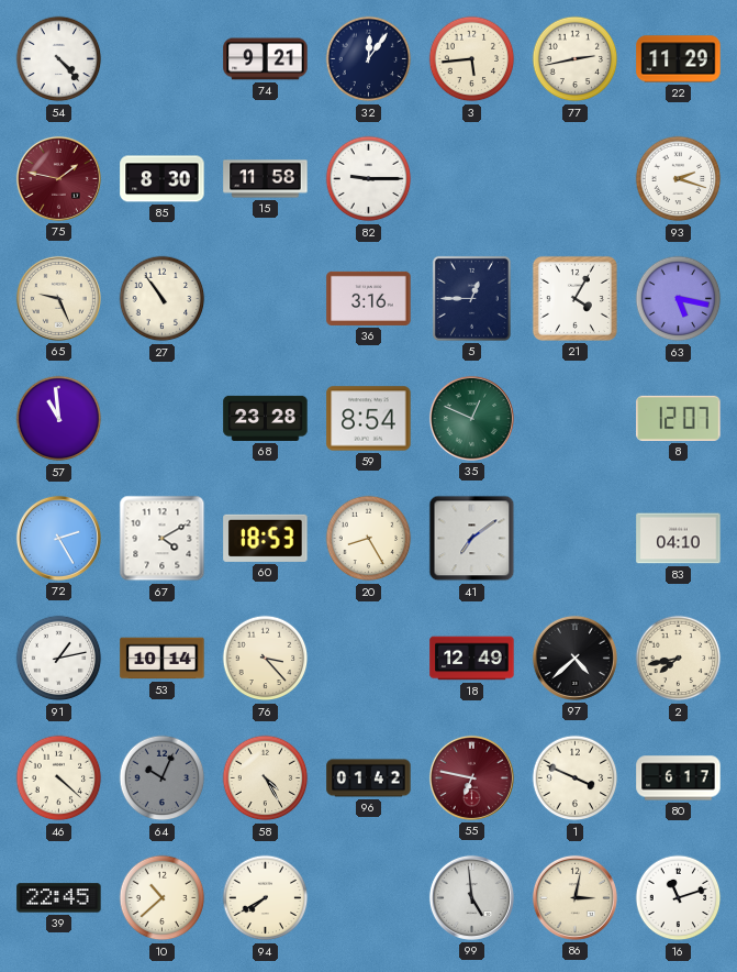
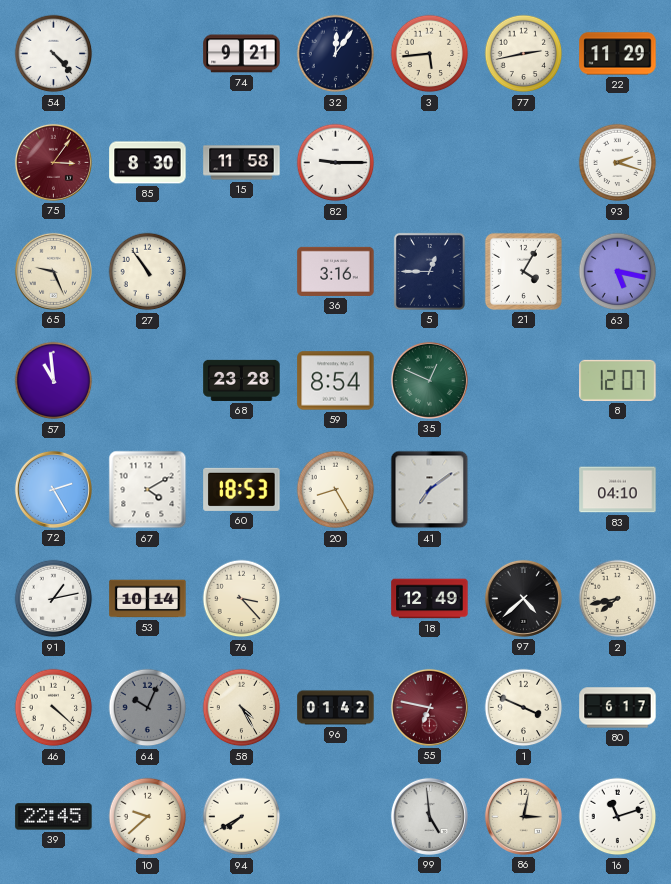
75: 1:47 -> 3:06 (53, 162)
10: 10:38 -> 9:38 (148, 817)
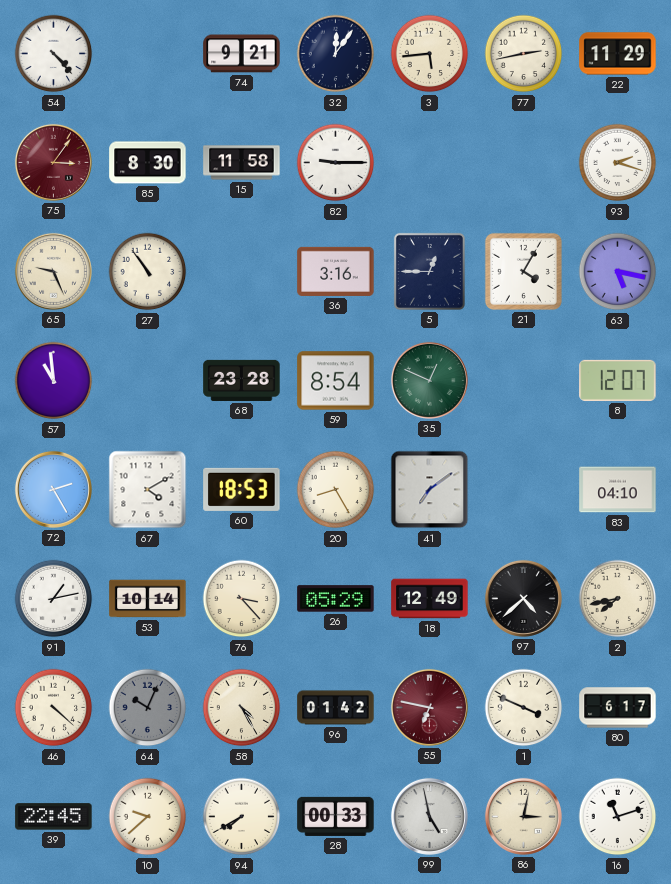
26: none -> 05:29 (336, 599)
28: none -> 00:33 (336, 816)
99: 4:59 -> 4:58 (429, 816)
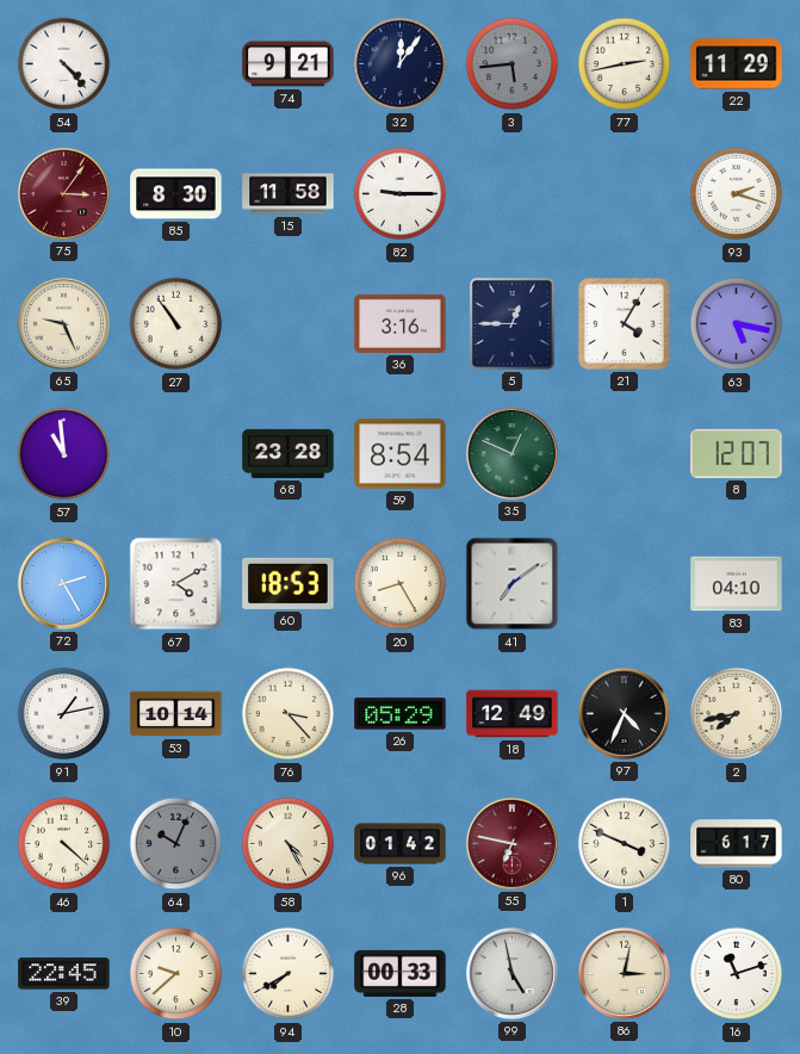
3 dial: cream -> grey (513, 64)
97: 4:38 -> 4:34 (624, 713)
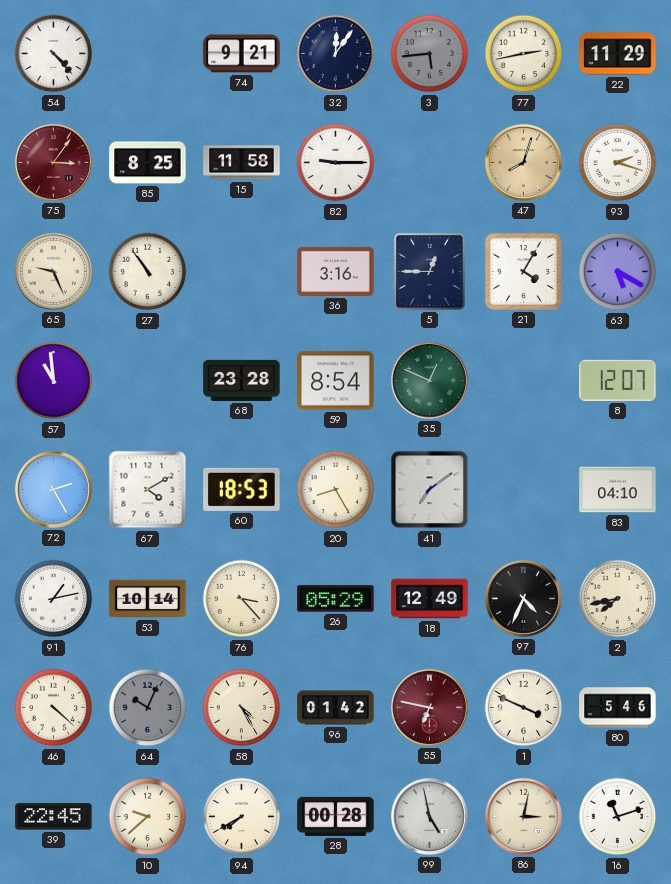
85: 8:30 -> 8:25 (148, 163)
47: none -> 8:03 (523, 162)
63: 5:17 -> 5:20 (618, 272)
80: 6:17 -> 5:46 (618, 708)
28: 00:33 -> 00:28 (336, 816)
